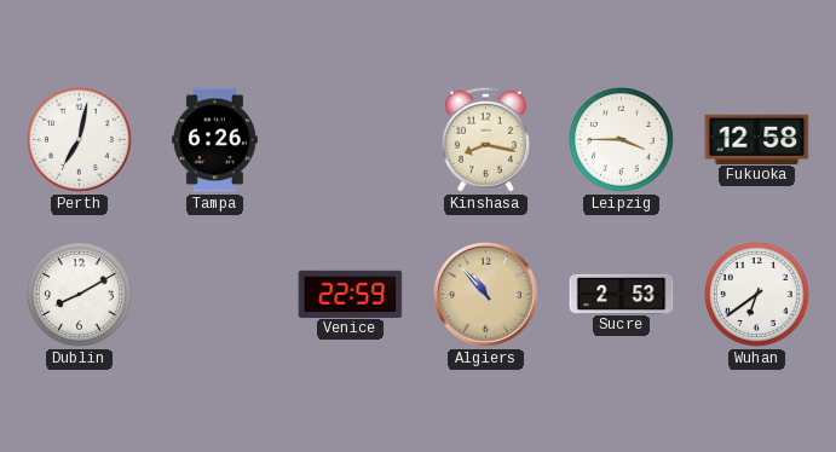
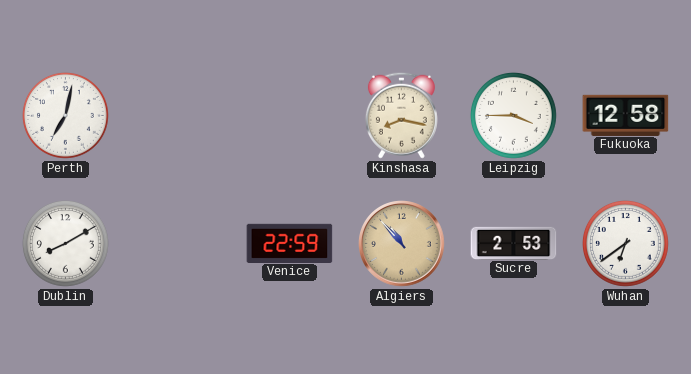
Tampa: 6:26 -> none (215, 140)
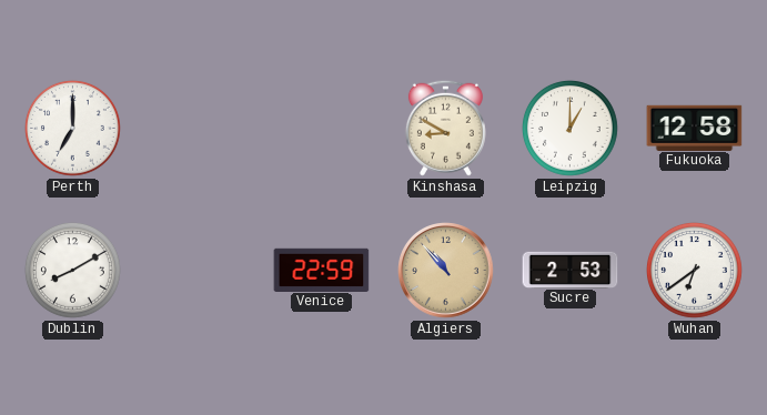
Perth: 7:02 -> 7:00 (72, 128)
Kinshasa: 8:17 -> 8:50 (445, 128)
Leipzig: 3:45 -> 1:00 (569, 128)
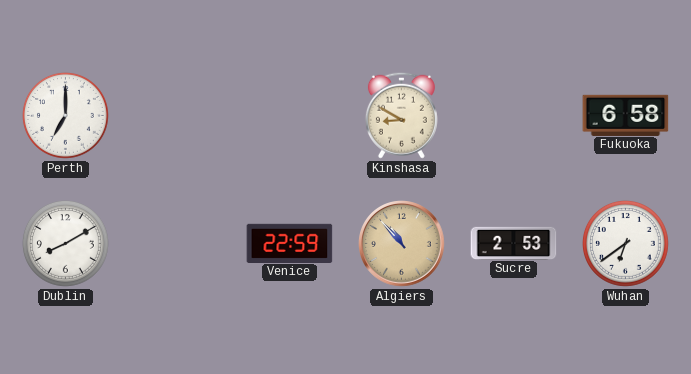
Leipzig: 1:00 -> none (569, 128)
Fukuoka: 12:58 -> 6:58 (626, 115)
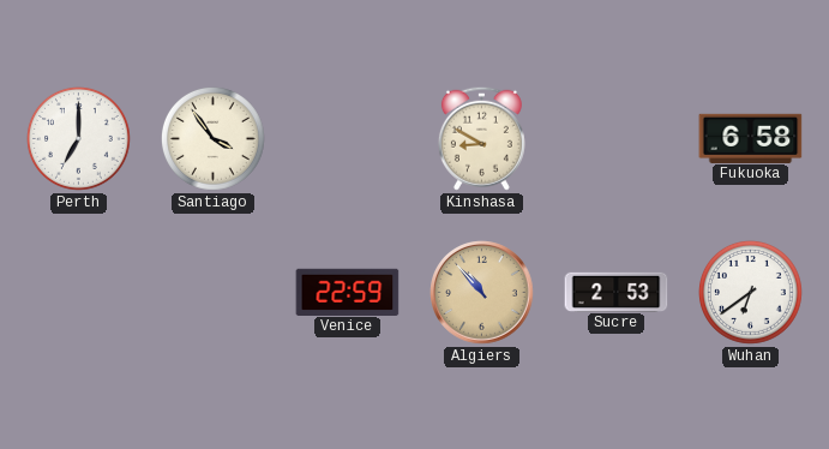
Santiago: none -> 3:54 (212, 138)
Dublin: 8:10 -> none (65, 243)
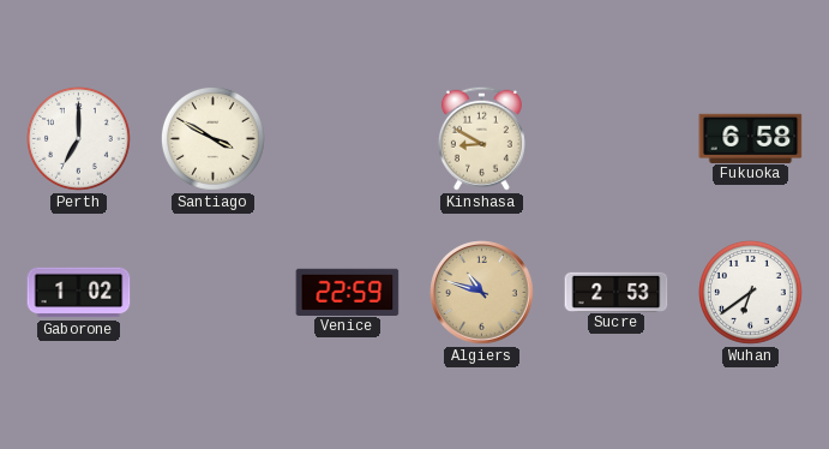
Santiago: 3:54 -> 3:50 (212, 138)
Gaborone: none -> 1:02 (79, 293)
Algiers: 10:53 -> 10:48 (482, 293)
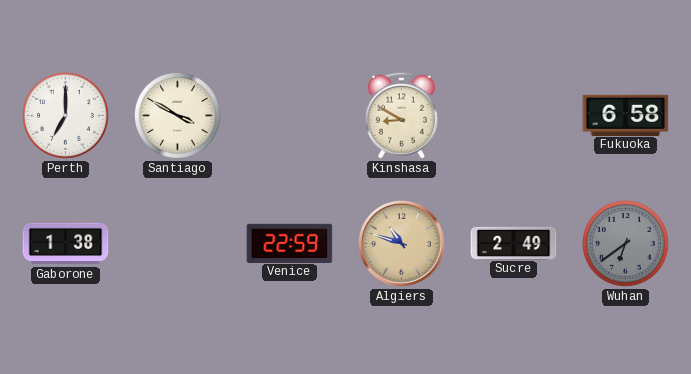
Gaborone: 1:02 -> 1:38 (66, 244)
Sucre: 2:53 -> 2:49 (514, 243)
Wuhan dial: white -> grey (625, 243)
